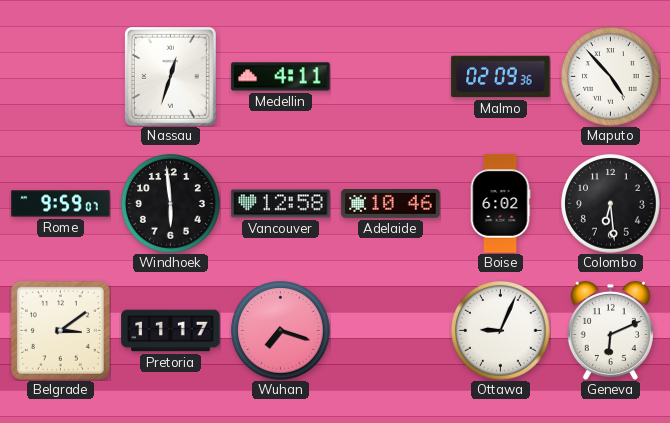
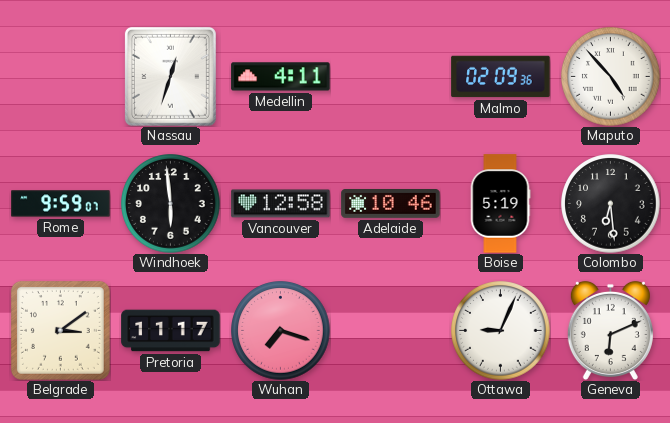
Boise: 6:02 -> 5:19 (500, 204)
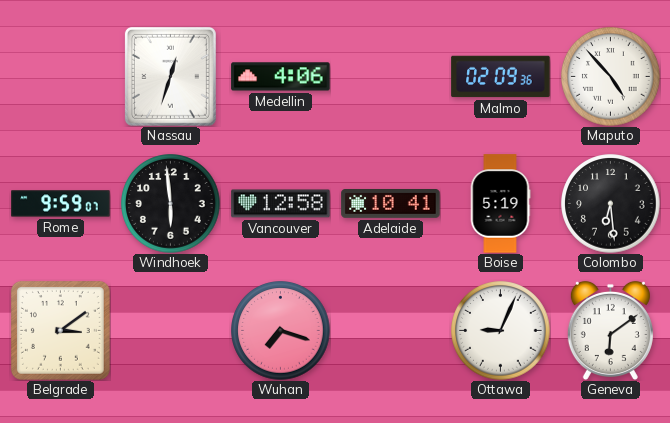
Medellin: 4:11 -> 4:06 (281, 77)
Adelaide: 10:46 -> 10:41 (391, 204)
Pretoria: 11:17 -> none (171, 331)
Geneva: 6:11 -> 6:09 (610, 330)
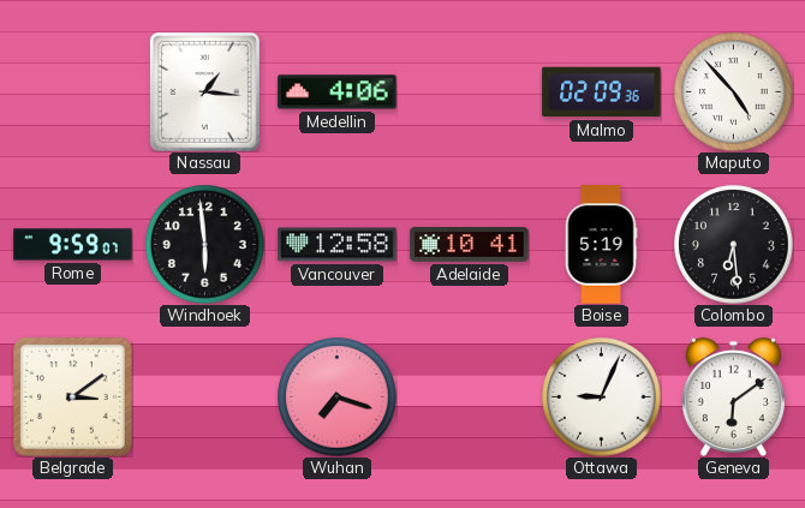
Nassau: 12:33 -> 1:16 (204, 91)
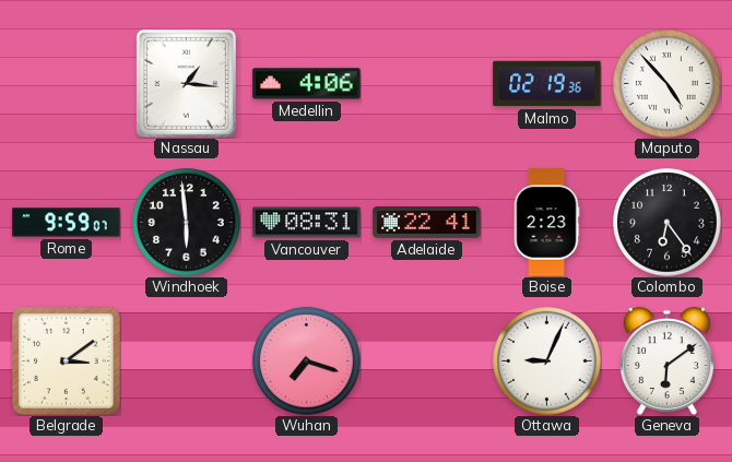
Malmo: 02:09 -> 02:19 (547, 84)
Vancouver: 12:58 -> 08:31 (307, 223)
Adelaide: 10:41 -> 22:41 (427, 223)
Boise: 5:19 -> 2:23 (546, 223)
Colombo: 6:29 -> 6:24 (668, 223)
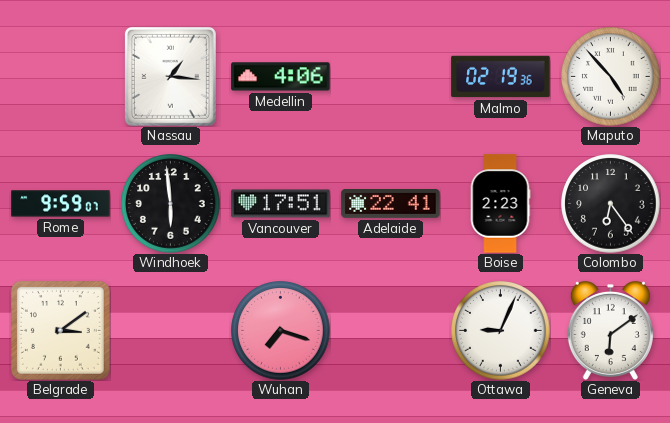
Vancouver: 08:31 -> 17:51 (281, 204)
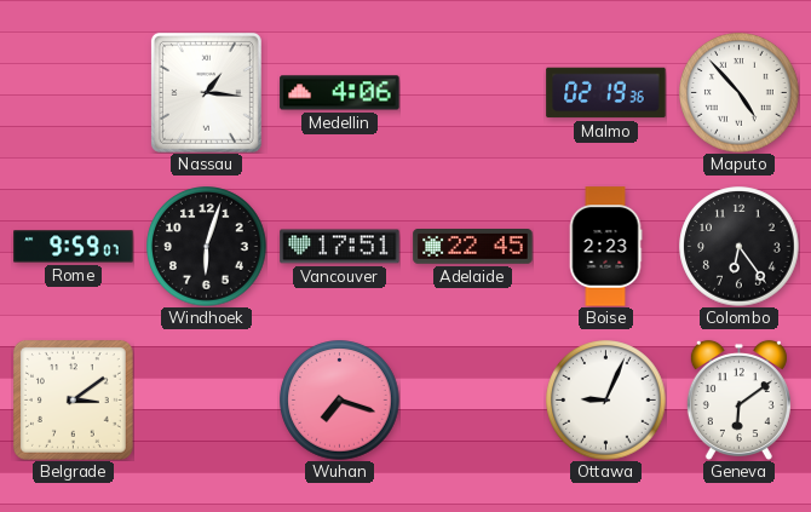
Windhoek: 5:59 -> 6:03 (207, 247)
Adelaide: 22:41 -> 22:45 (473, 247)
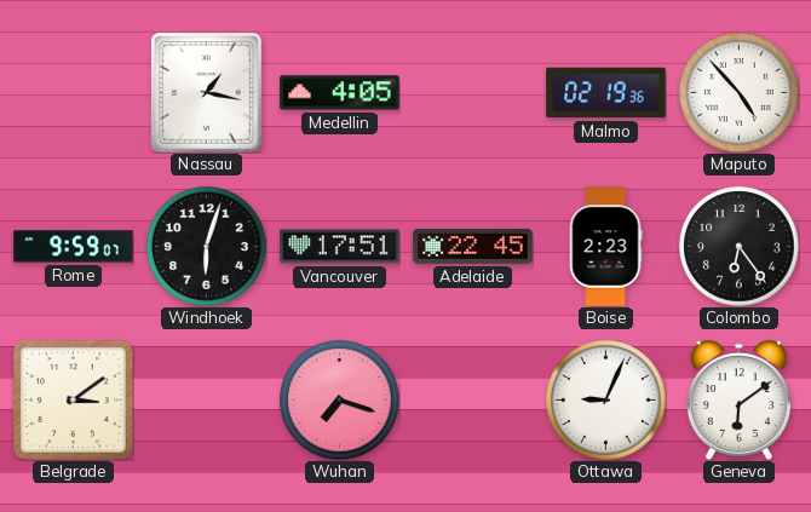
Nassau: 1:16 -> 1:17 (206, 92)
Medellin: 4:06 -> 4:05 (340, 93)
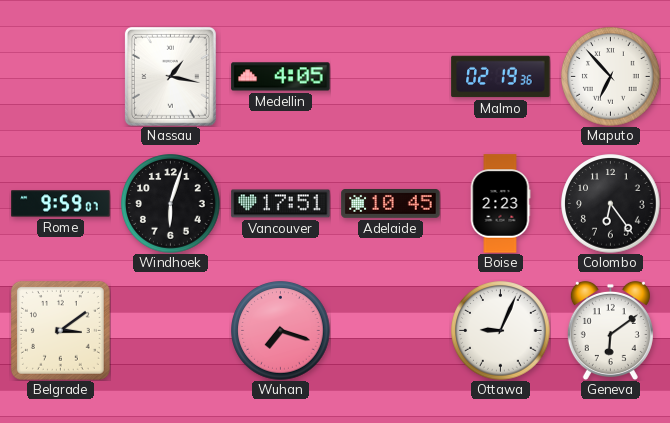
Maputo: 4:53 -> 6:53 (611, 77)
Adelaide: 22:45 -> 10:45 (391, 204)
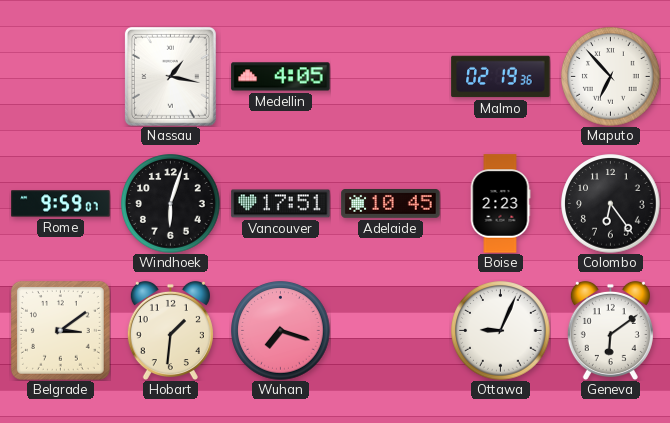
Hobart: none -> 1:31 (170, 330)
